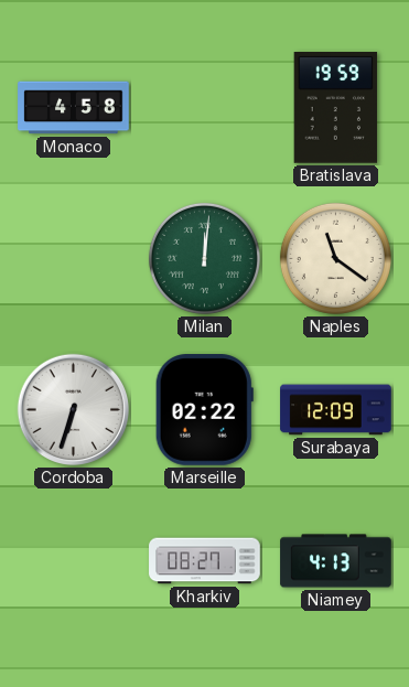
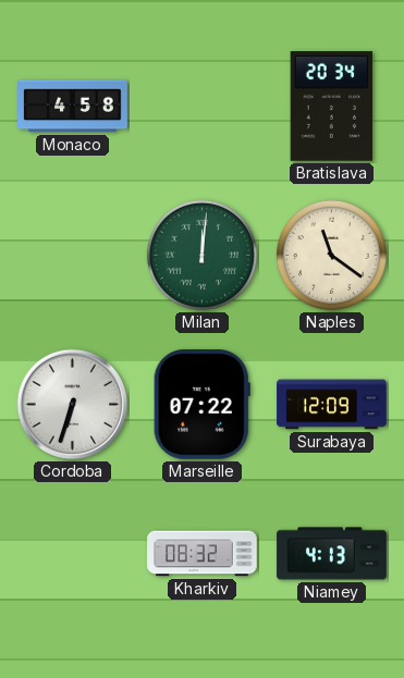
Bratislava: 19:59 -> 20:34 (332, 107)
Marseille: 02:22 -> 07:22 (201, 405)
Kharkiv: 08:27 -> 08:32 (203, 554)
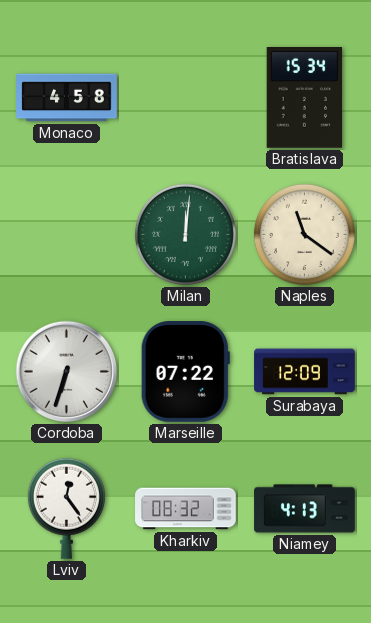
Bratislava: 20:34 -> 15:34 (305, 98)
Lviv: none -> 12:24 (66, 508)
